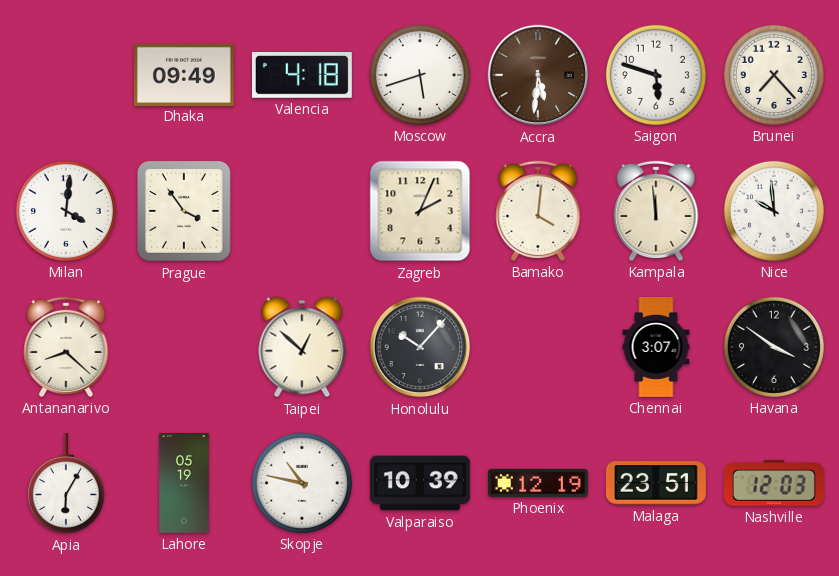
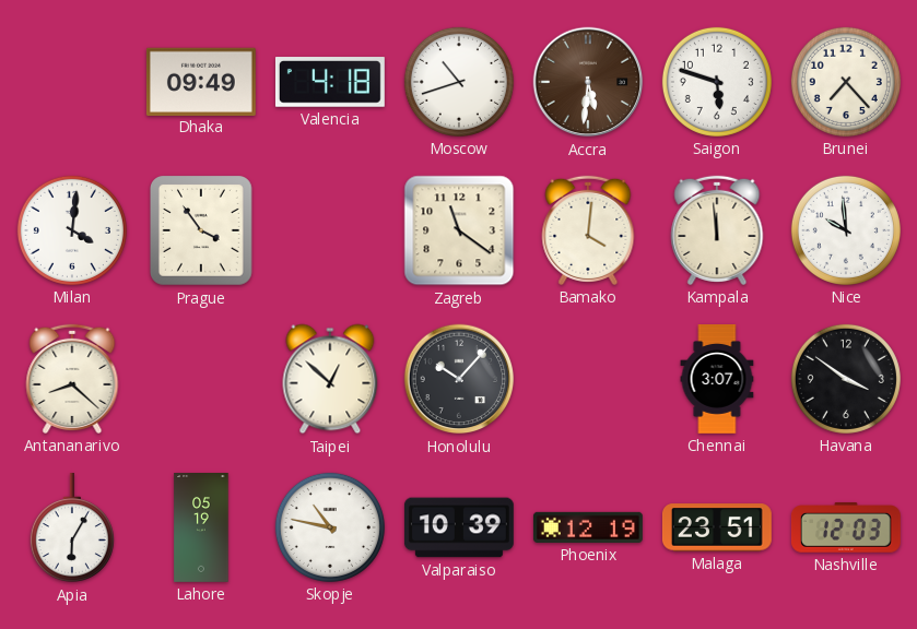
Moscow: 5:42 -> 10:42 (459, 82)
Zagreb: 2:04 -> 11:21 (459, 230)
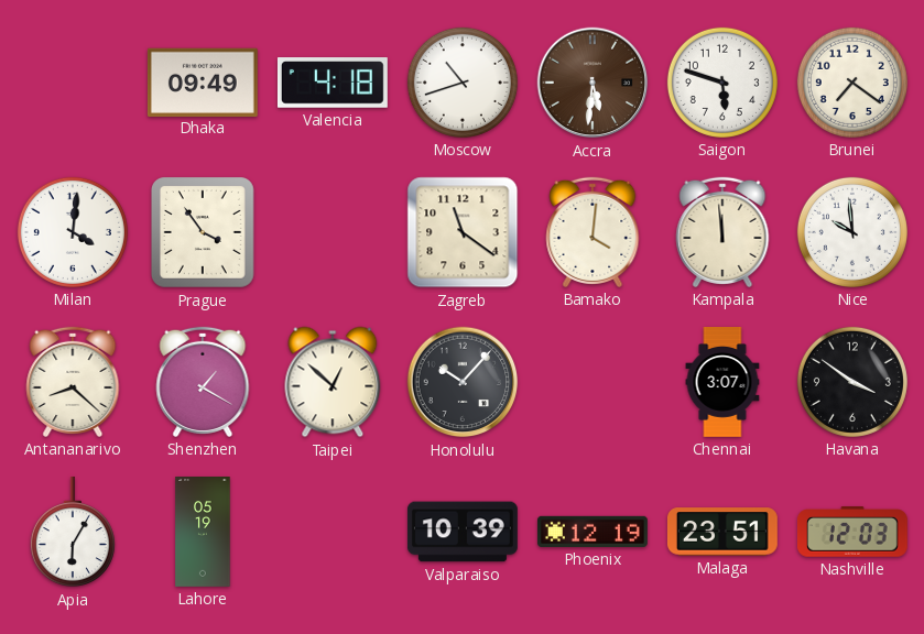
Brunei: 7:23 -> 7:21 (852, 83)
Shenzhen: none -> 1:20 (203, 382)
Skopje: 10:47 -> none (330, 527)
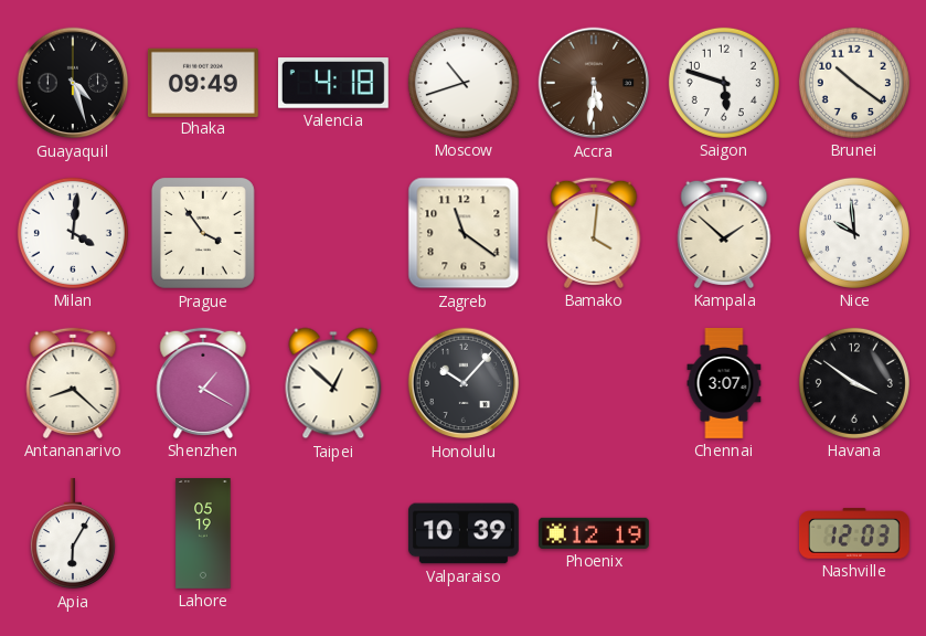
Guayaquil: none -> 4:27 (73, 83)
Brunei: 7:21 -> 10:21 (854, 83)
Kampala: 11:59 -> 1:52 (724, 233)
Malaga: 23:51 -> none (722, 532)
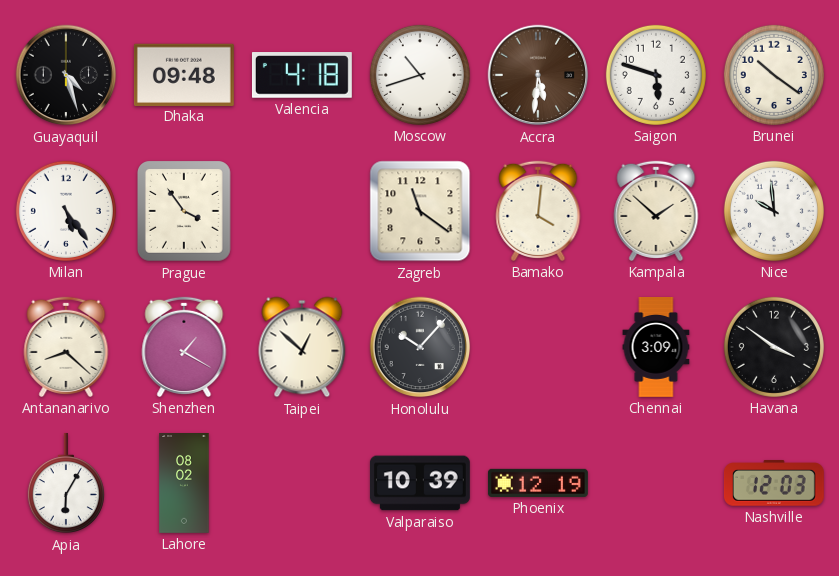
Dhaka: 09:49 -> 09:48 (184, 74)
Milan: 4:01 -> 5:24 (66, 211)
Chennai: 3:07 -> 3:09 (656, 348)
Lahore: 05:19 -> 08:02 (184, 484)
